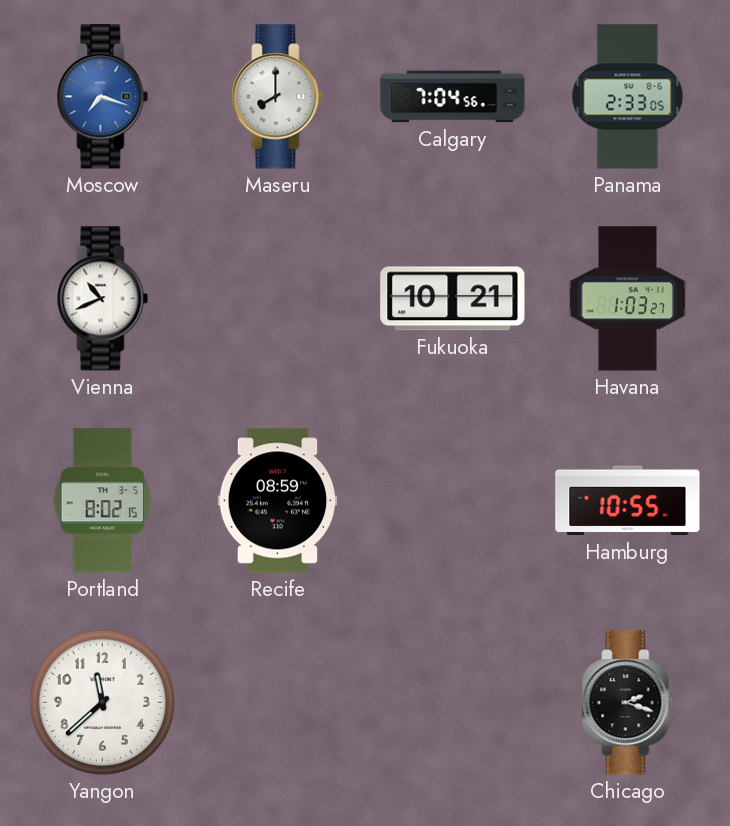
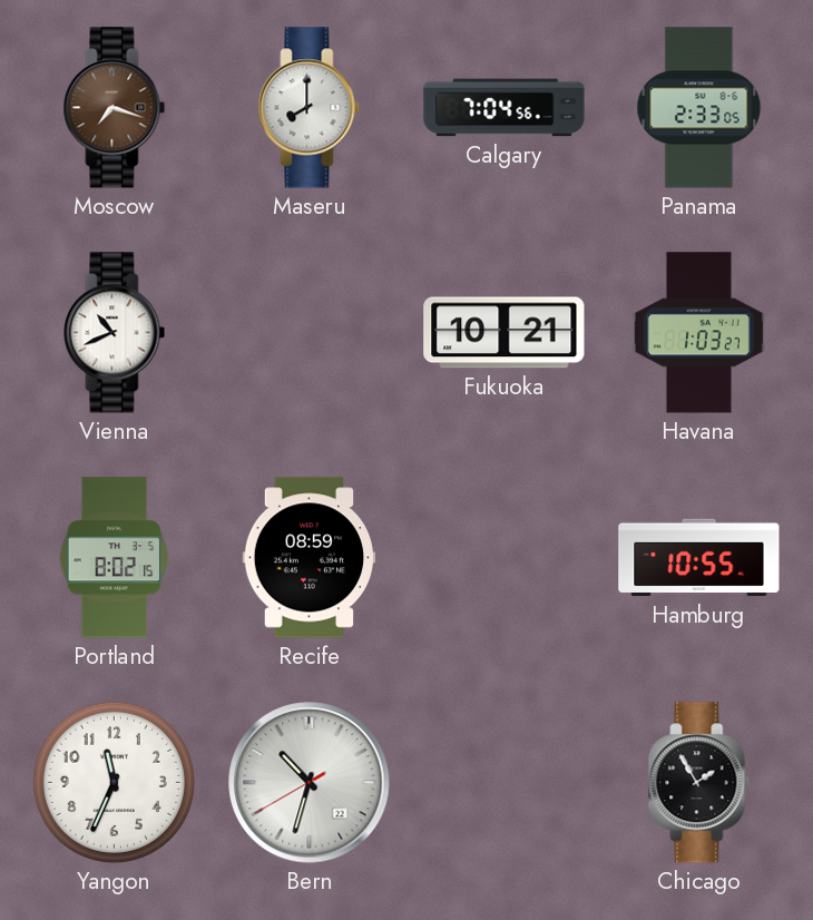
Moscow dial: blue -> brown (115, 108)
Yangon: 11:38 -> 11:34 (114, 782)
Bern: none -> 10:32 (310, 783)
Chicago: 2:18 -> 1:55 (699, 783)
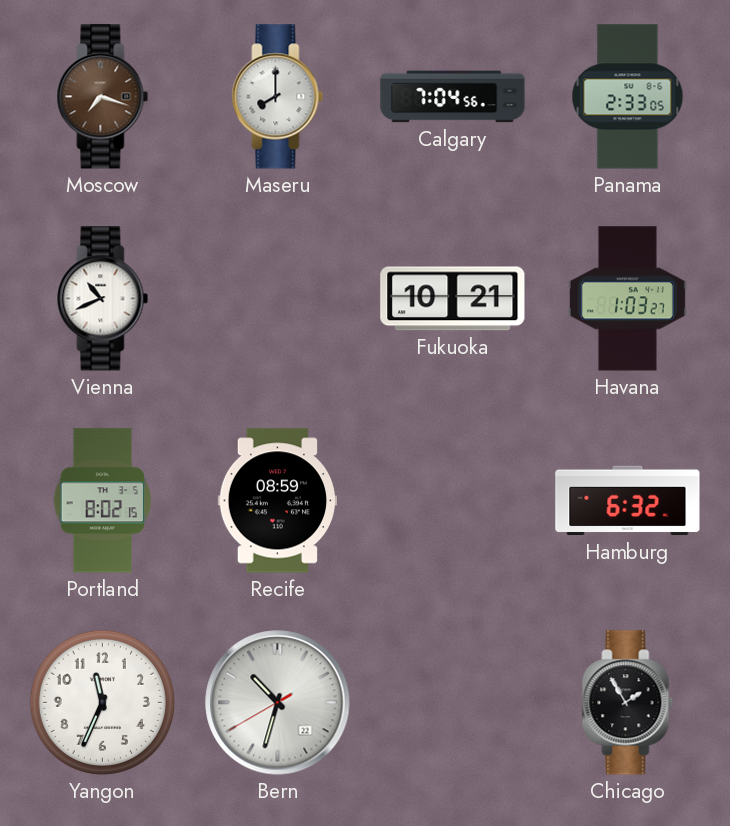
Hamburg: 10:55 -> 6:32 (628, 501)
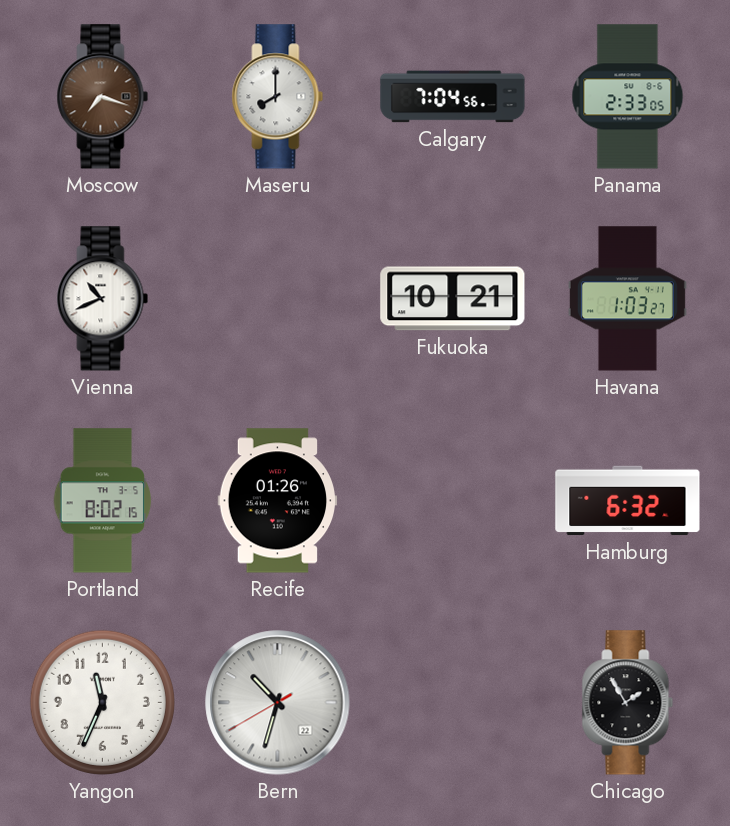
Recife: 08:59 -> 01:26 (278, 501)
